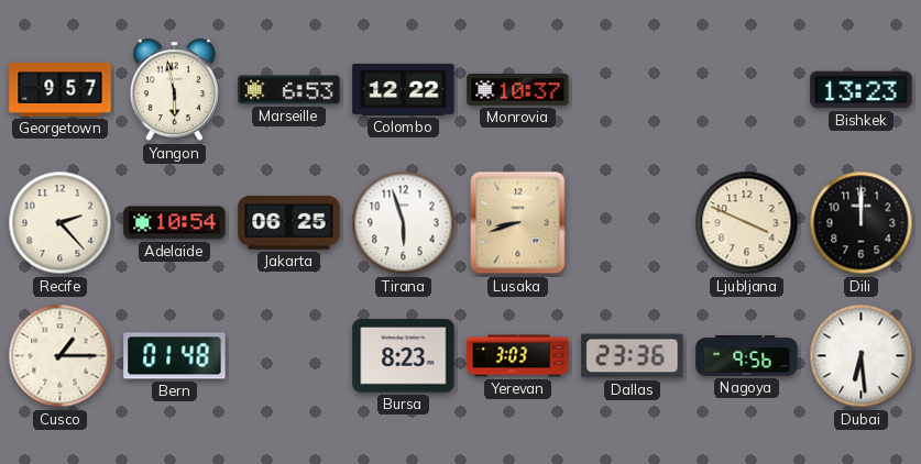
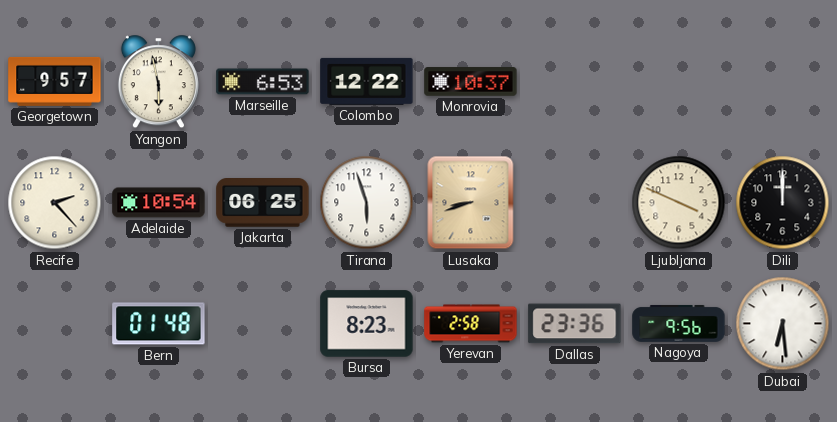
Bishkek: 13:23 -> none (862, 90)
Cusco: 1:15 -> none (61, 356)
Yerevan: 3:03 -> 2:58 (471, 324)
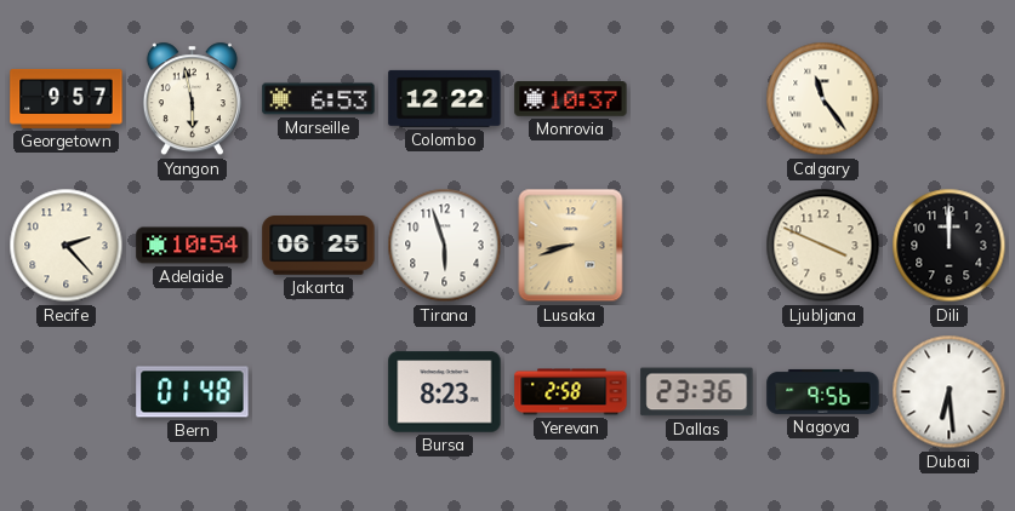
Calgary: none -> 11:24 (823, 99)
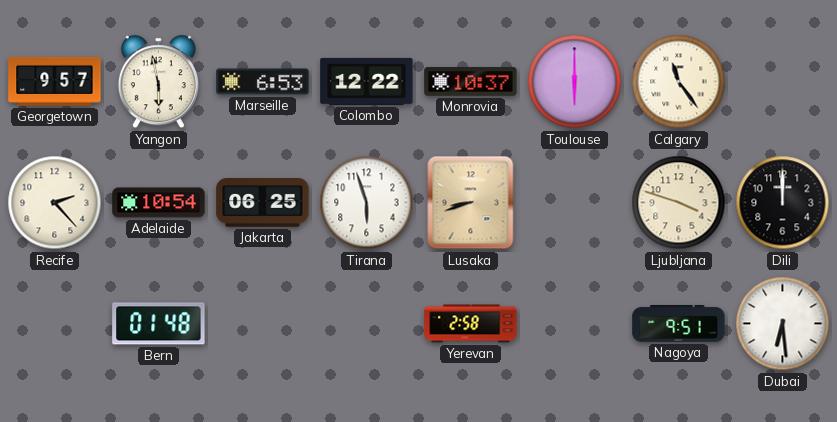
Toulouse: none -> 6:00 (575, 82)
Ljubljana: 3:49 -> 3:48 (679, 203)
Bursa: 8:23 -> none (445, 392)
Dallas: 23:36 -> none (697, 392)
Nagoya: 9:56 -> 9:51 (679, 323)
